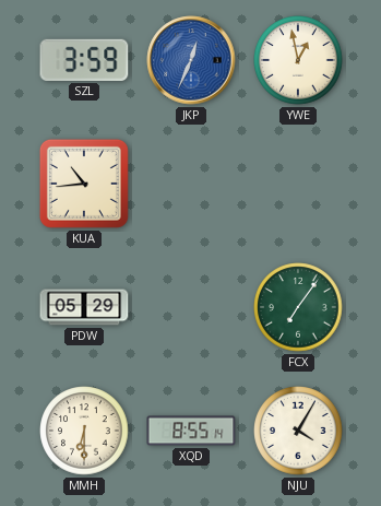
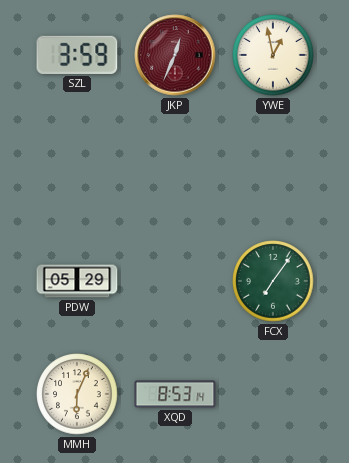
JKP dial: blue -> burgundy (175, 55)
KUA: 10:44 -> none (84, 184)
MMH: 6:30 -> 6:04 (77, 394)
XQD: 8:55 -> 8:53 (175, 394)
NJU: 4:05 -> none (298, 431)
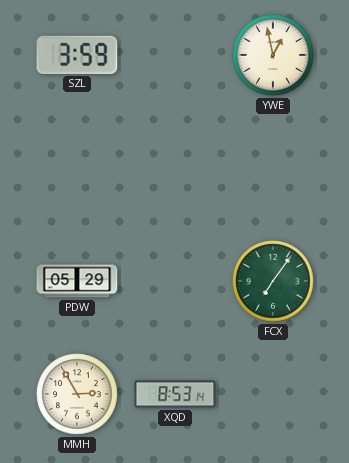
JKP: 12:34 -> none (175, 55)
MMH: 6:04 -> 2:55 (77, 394)
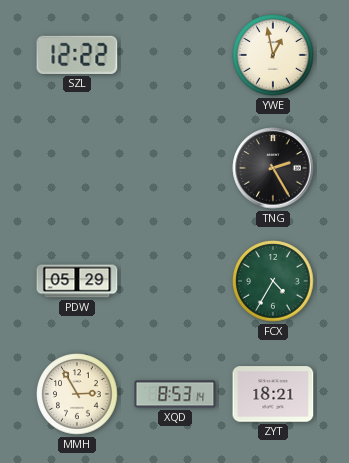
SZL: 3:59 -> 12:22 (77, 55)
TNG: none -> 2:25 (273, 168)
FCX: 7:06 -> 4:35 (273, 281)
ZYT: none -> 18:21 (273, 394)
